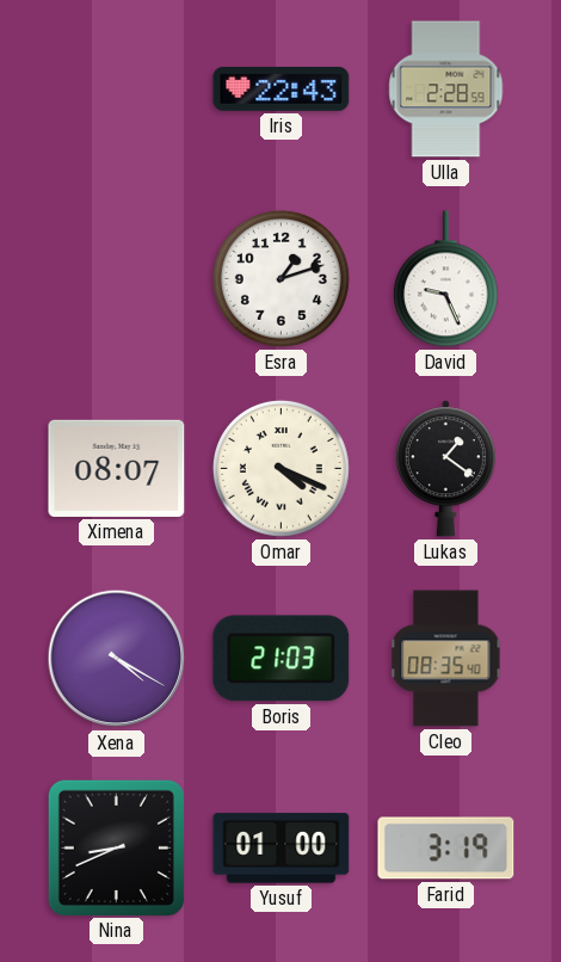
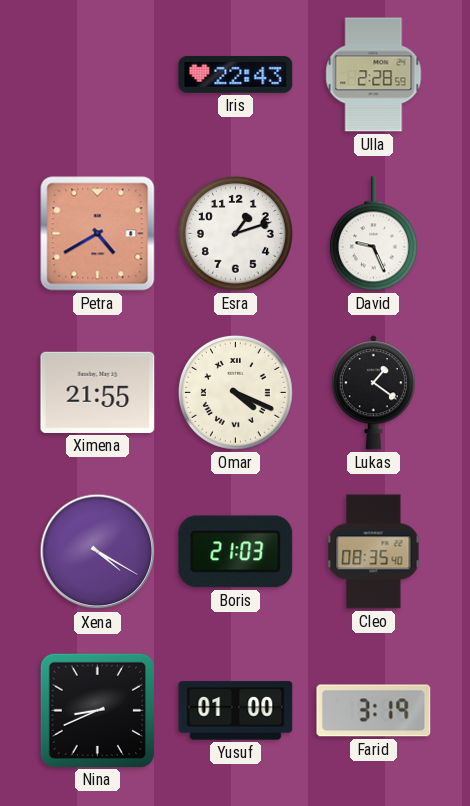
Petra: none -> 4:40 (98, 234)
Ximena: 08:07 -> 21:55 (98, 392)
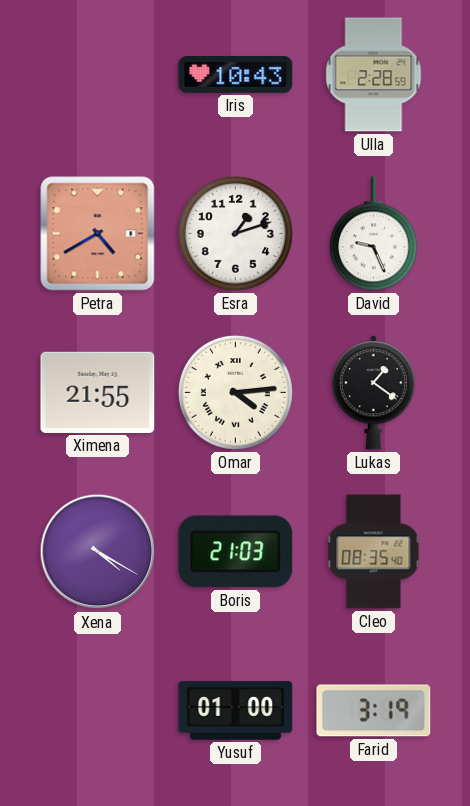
Iris: 22:43 -> 10:43 (236, 74)
Omar: 4:19 -> 4:14 (235, 392)
Nina: 8:41 -> none (97, 710)
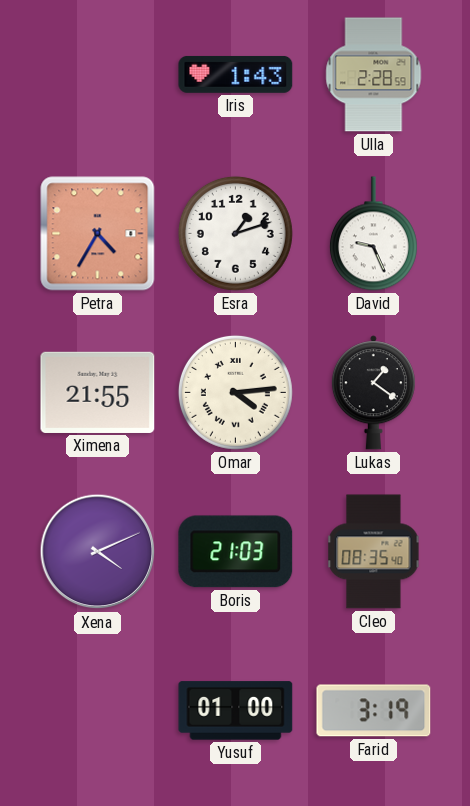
Iris: 10:43 -> 1:43 (236, 74)
Petra: 4:40 -> 4:35 (98, 234)
Xena: 4:20 -> 4:11 (98, 552)
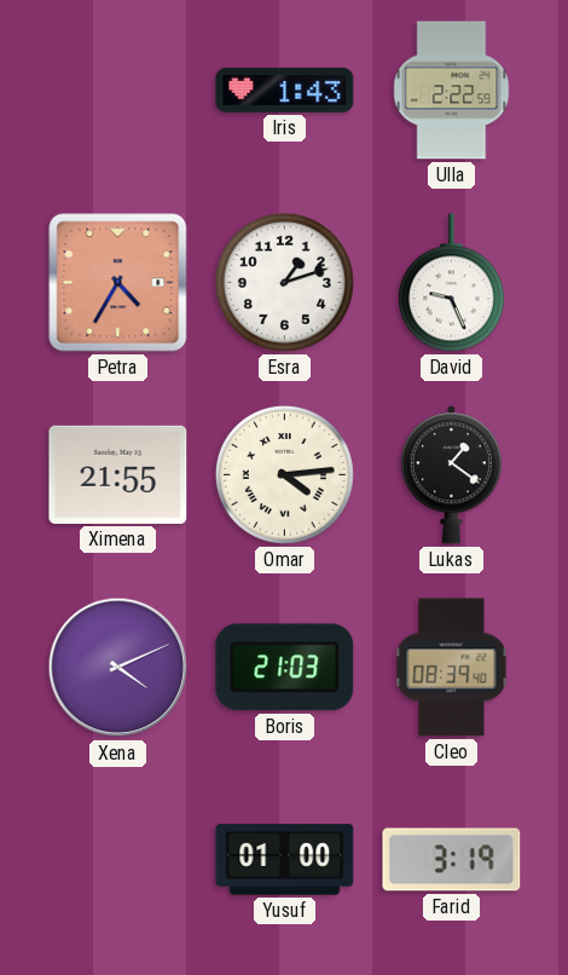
Ulla: 2:28 -> 2:22 (452, 91)
Cleo: 08:35 -> 08:39 (452, 668)
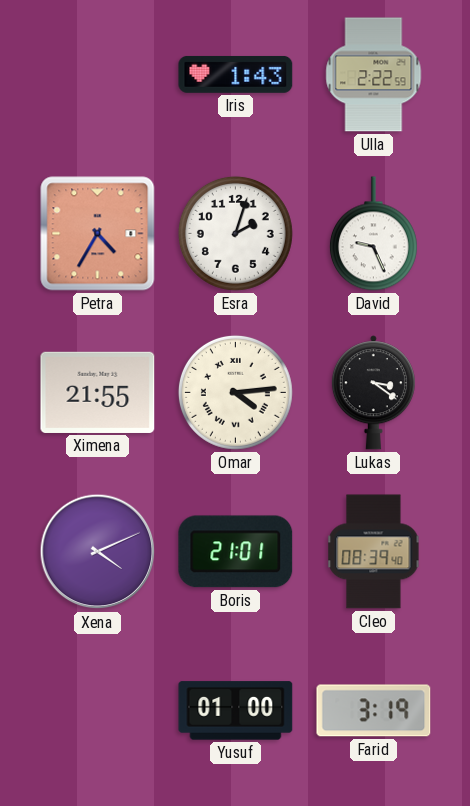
Esra: 1:12 -> 2:03 (235, 233)
Lukas: 1:21 -> 3:21 (373, 393)
Boris: 21:03 -> 21:01 (236, 552)
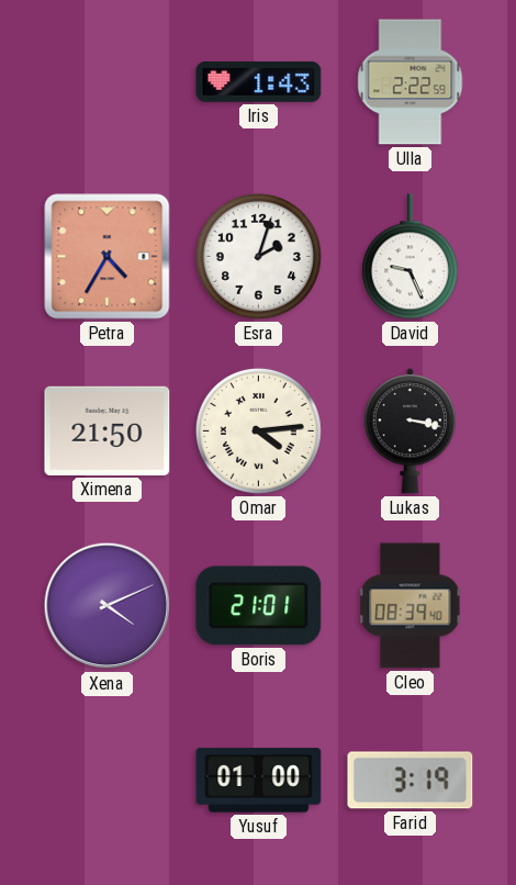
Ximena: 21:55 -> 21:50 (108, 430)
Lukas: 3:21 -> 3:17 (410, 432)
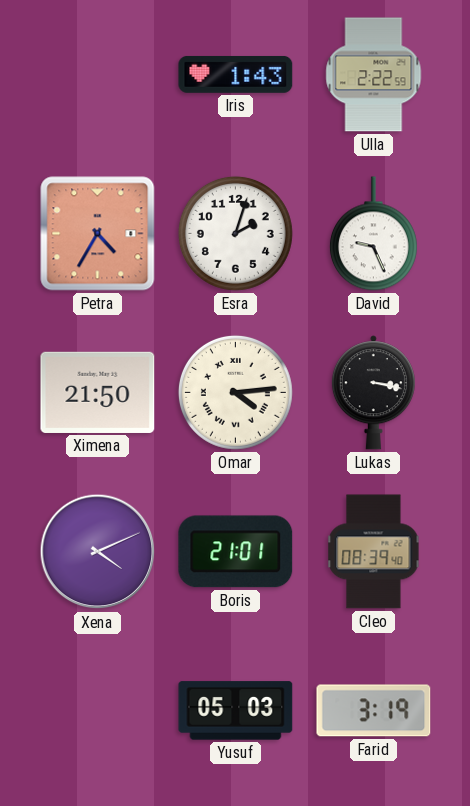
Yusuf: 01:00 -> 05:03 (236, 711)
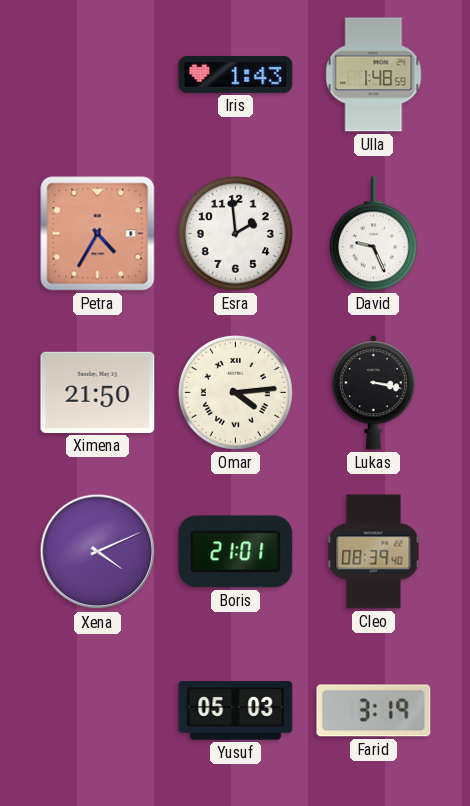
Ulla: 2:22 -> 1:48 (374, 75)
Esra: 2:03 -> 1:59 (235, 233)
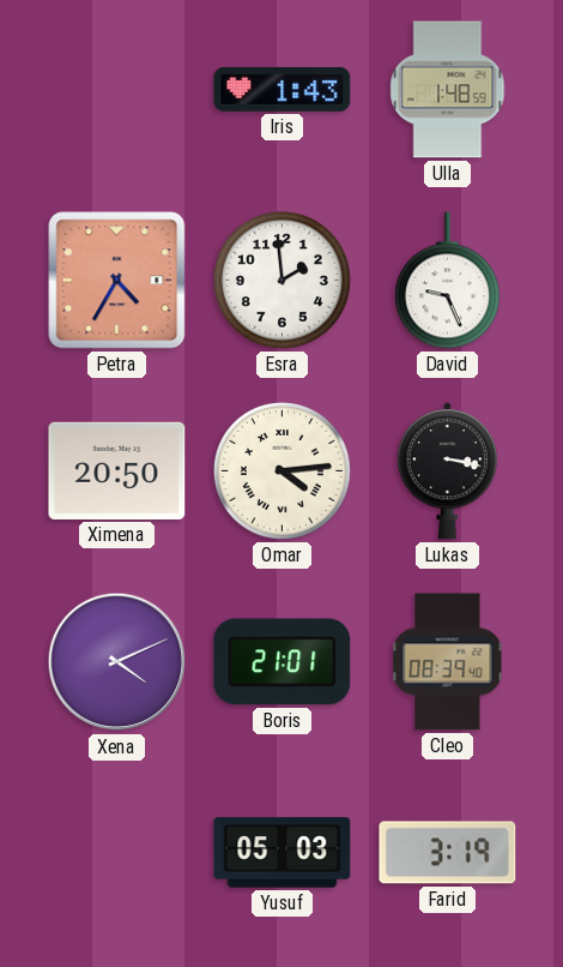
Ximena: 21:50 -> 20:50 (117, 470)
